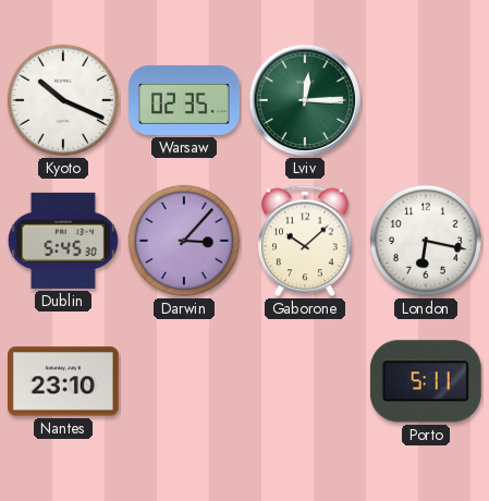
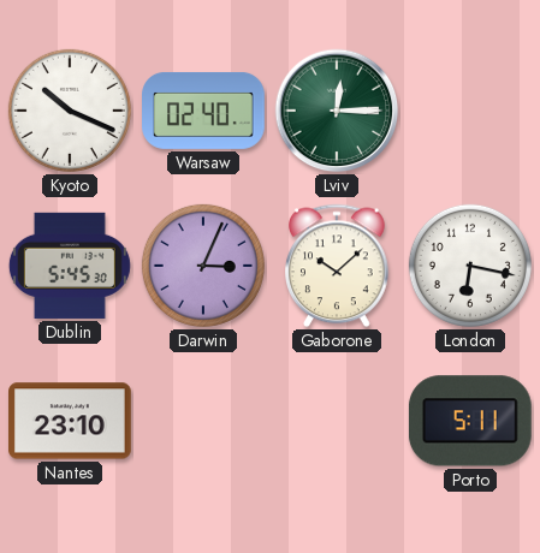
Warsaw: 02:35 -> 02:40 (203, 111)
Darwin: 3:07 -> 3:04 (203, 266)
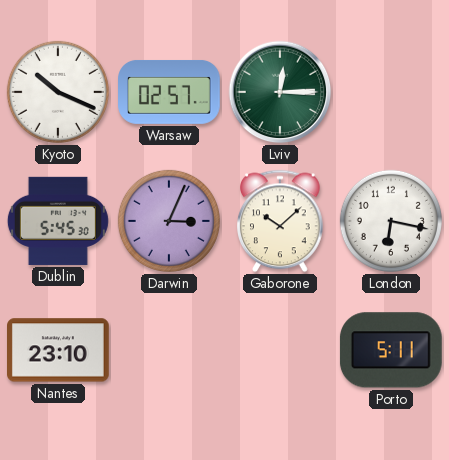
Warsaw: 02:40 -> 02:57 (169, 92)
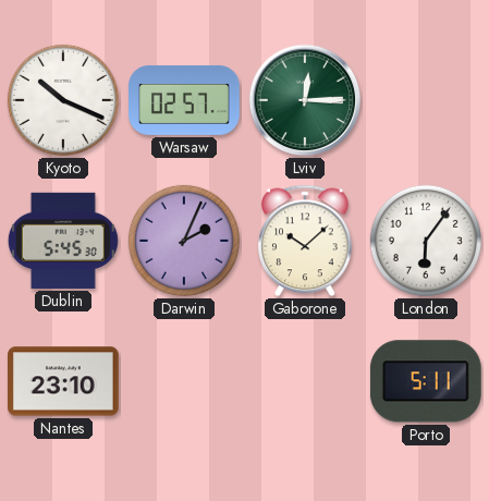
Darwin: 3:04 -> 2:04 (184, 241)
London: 6:17 -> 6:06 (426, 241)
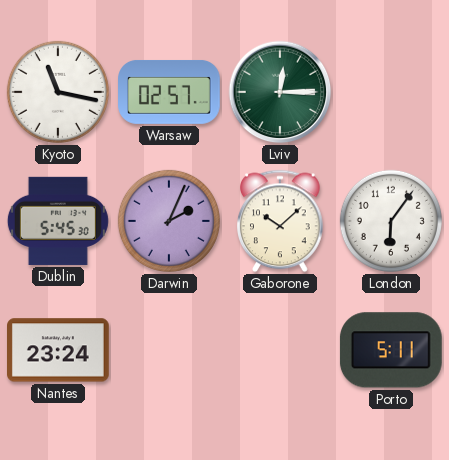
Kyoto: 10:19 -> 11:17 (58, 92)
Nantes: 23:10 -> 23:24 (59, 350)
